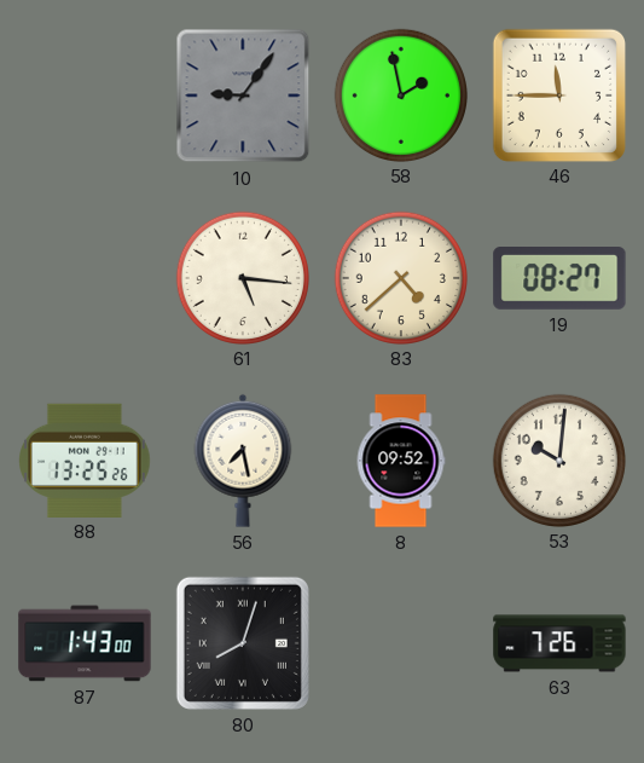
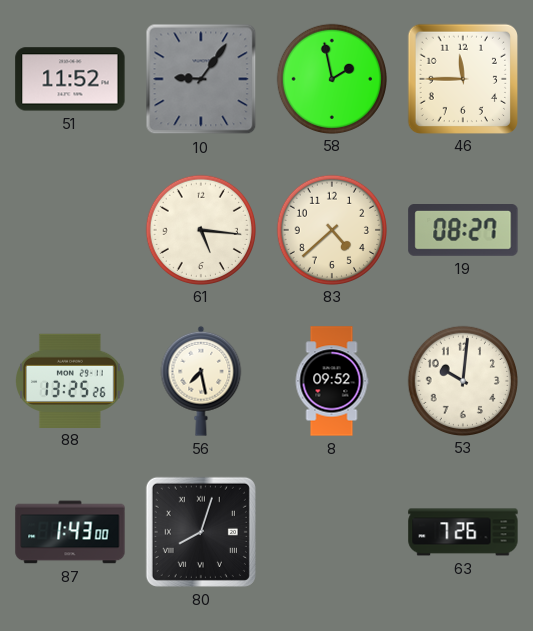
51: none -> 11:52 (70, 79)
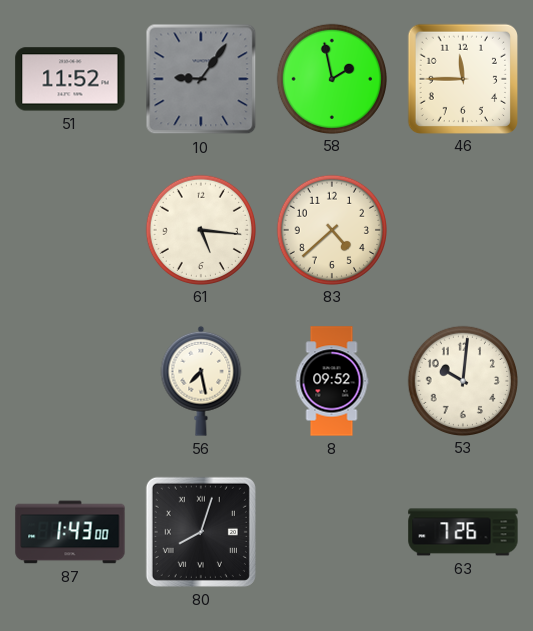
19: 08:27 -> none (463, 231)
88: 13:25 -> none (71, 380)
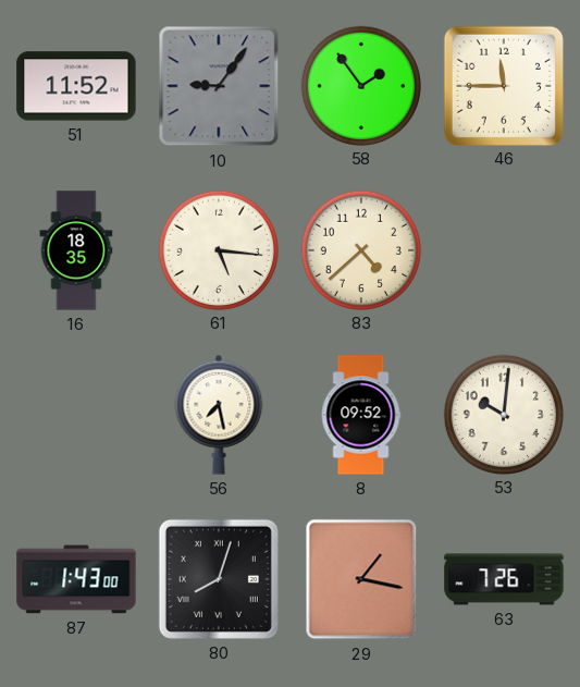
58: 1:58 -> 1:54 (360, 85)
16: none -> 18:35 (76, 250)
29: none -> 1:17 (361, 579)
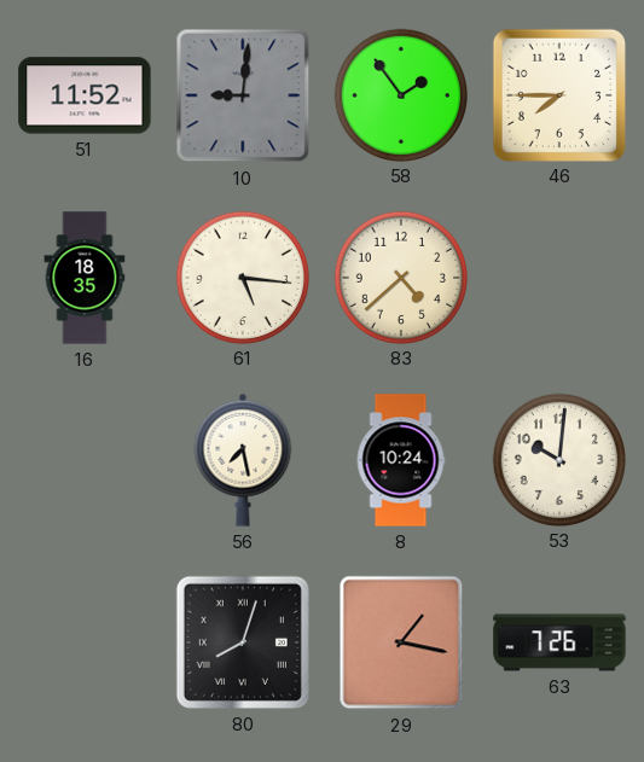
10: 9:06 -> 9:01 (243, 95)
46: 11:45 -> 7:45 (558, 94)
8: 09:52 -> 10:24 (401, 460)
87: 1:43 -> none (76, 579)
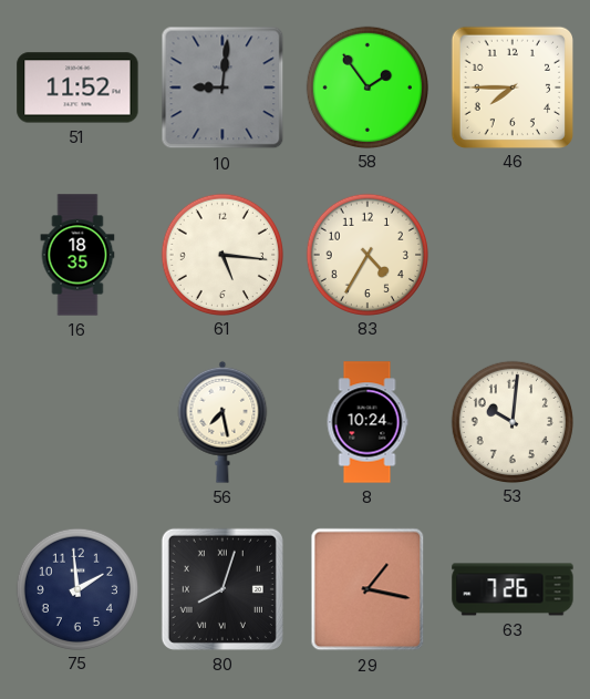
83: 4:38 -> 4:35 (366, 254)
75: none -> 1:59 (76, 588)
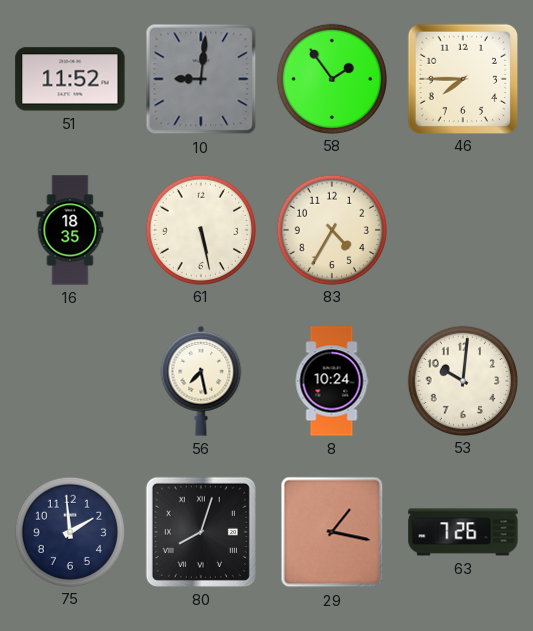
61: 5:16 -> 5:28 (200, 229)
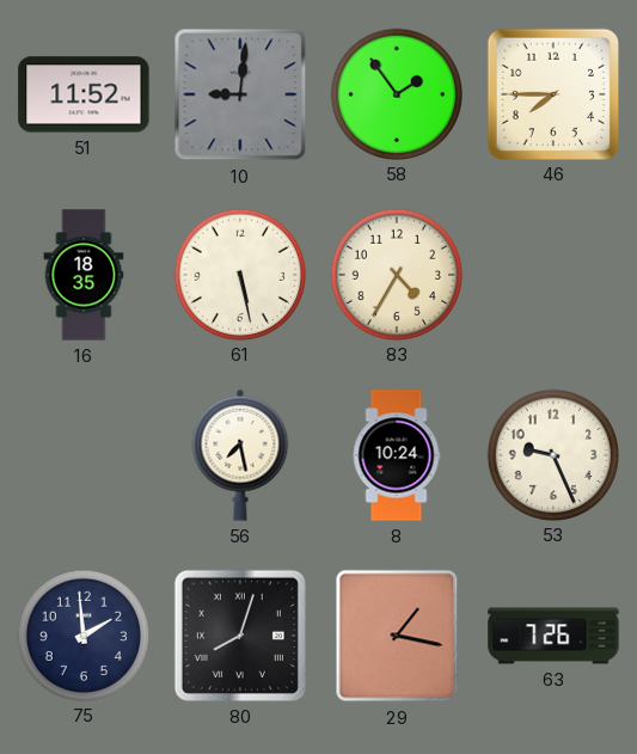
53: 10:01 -> 9:26 (552, 454)
